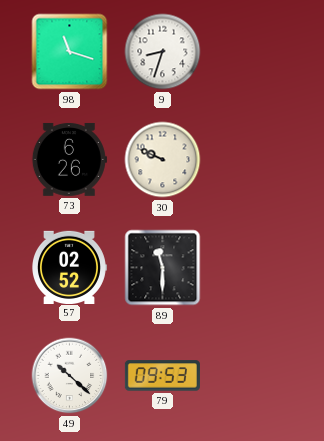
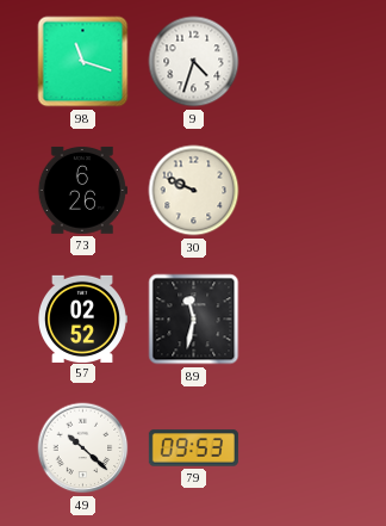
9: 8:33 -> 4:33 (194, 62)
89: 11:30 -> 11:32 (194, 320)
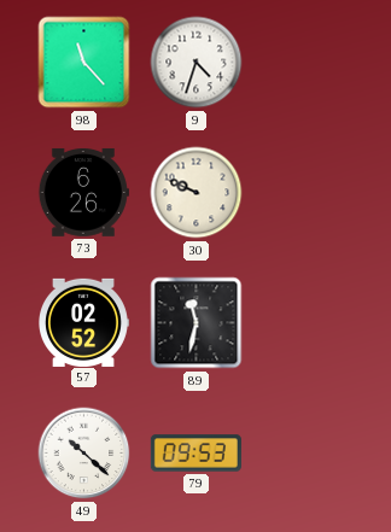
98: 11:18 -> 11:23 (84, 63)
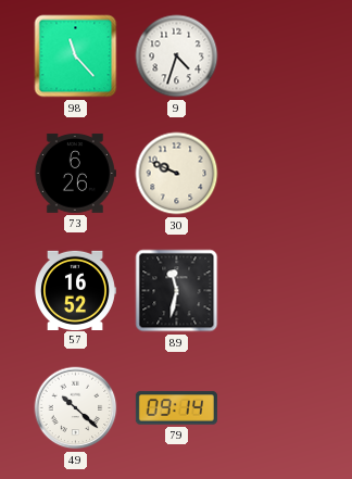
57: 02:52 -> 16:52 (76, 290)
79: 09:53 -> 09:14 (176, 408)
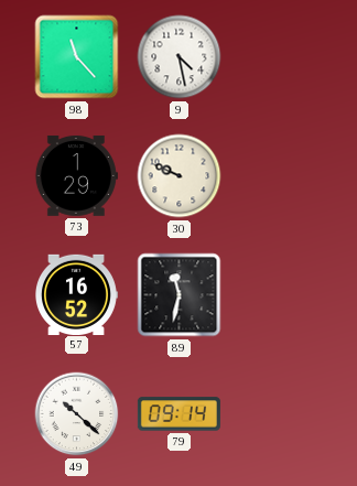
9: 4:33 -> 4:28 (180, 57)
73: 6:26 -> 1:29 (76, 175)
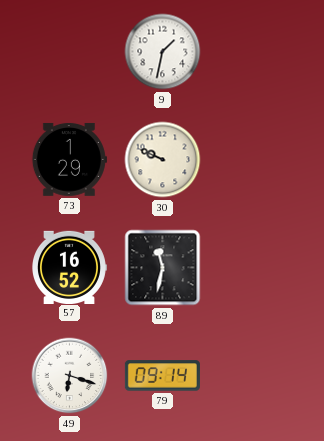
98: 11:23 -> none (77, 57)
9: 4:28 -> 1:32 (163, 52)
49: 10:22 -> 6:18 (70, 376)
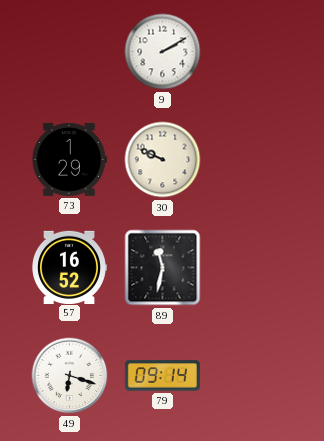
9: 1:32 -> 2:10 (163, 52)
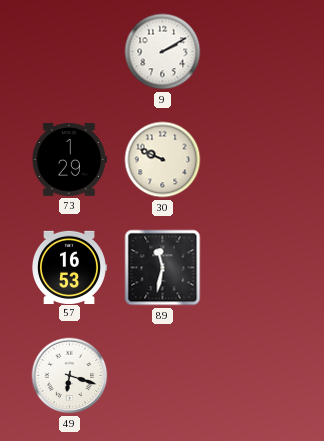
57: 16:52 -> 16:53 (70, 267)
79: 09:14 -> none (162, 376)
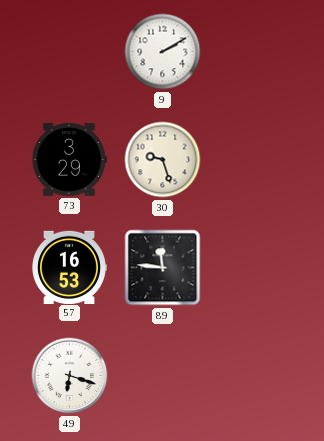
73: 1:29 -> 3:29 (69, 159)
30: 9:49 -> 9:27 (163, 160)
89: 11:32 -> 11:46 (163, 268)
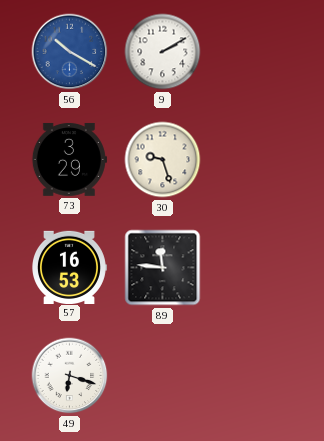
56: none -> 10:20 (70, 52)
